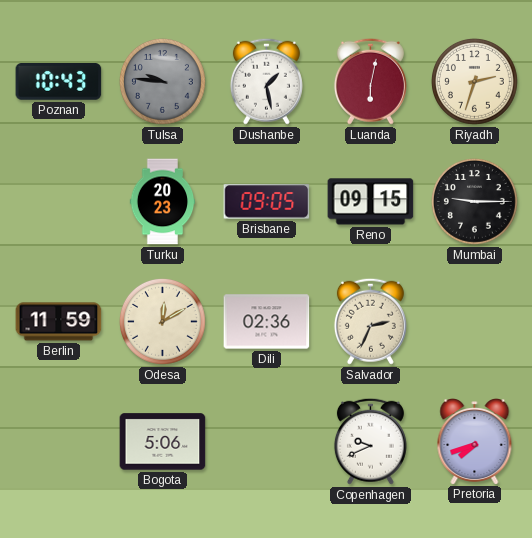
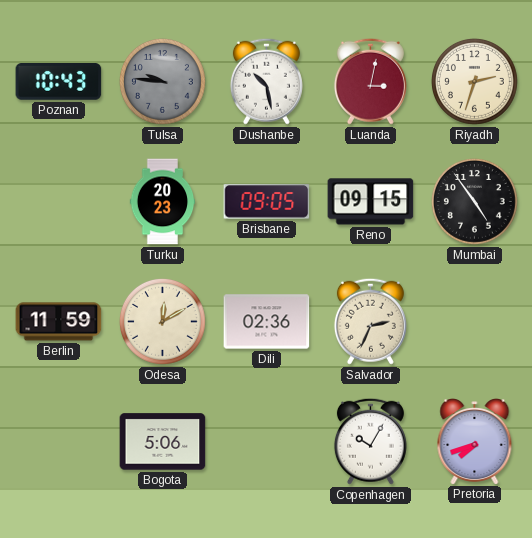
Dushanbe: 1:28 -> 10:28 (266, 81)
Luanda: 6:02 -> 3:02 (370, 81)
Mumbai: 9:15 -> 4:54 (474, 201)
Copenhagen: 9:41 -> 10:05 (370, 441)
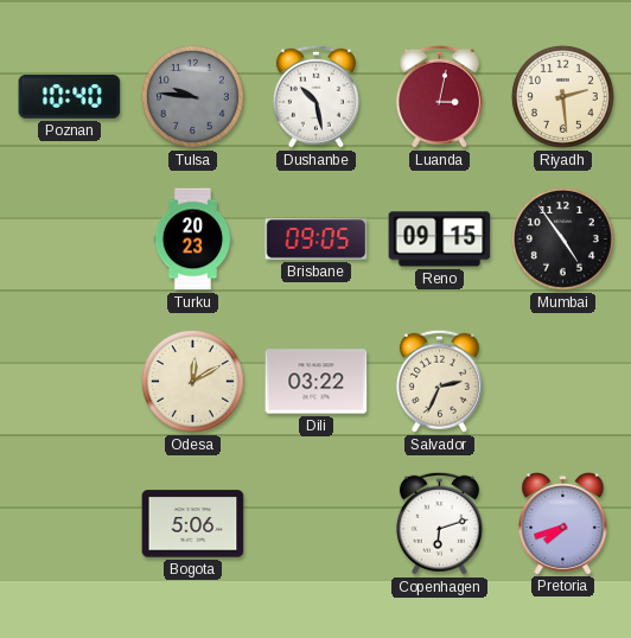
Poznan: 10:43 -> 10:40 (70, 97)
Riyadh: 2:33 -> 2:29 (562, 96)
Berlin: 11:59 -> none (59, 322)
Dili: 02:36 -> 03:22 (317, 382)
Copenhagen: 10:05 -> 6:12 (439, 523)
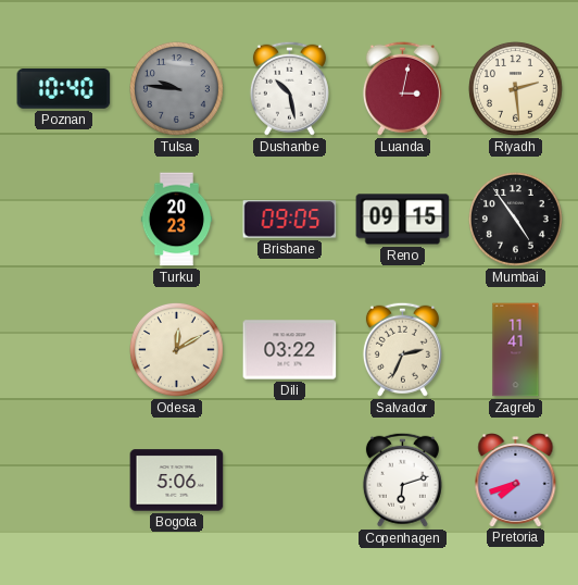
Zagreb: none -> 11:41 (516, 350)
